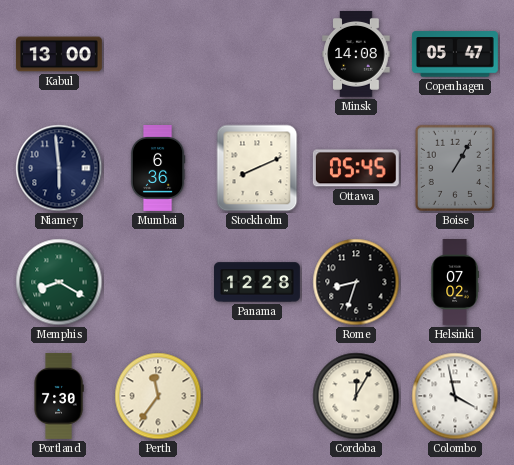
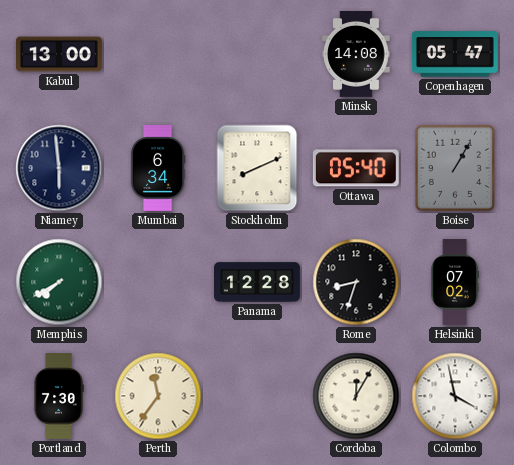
Mumbai: 6:36 -> 6:34 (158, 169)
Ottawa: 05:45 -> 05:40 (356, 168)
Memphis: 8:20 -> 7:40 (59, 282)
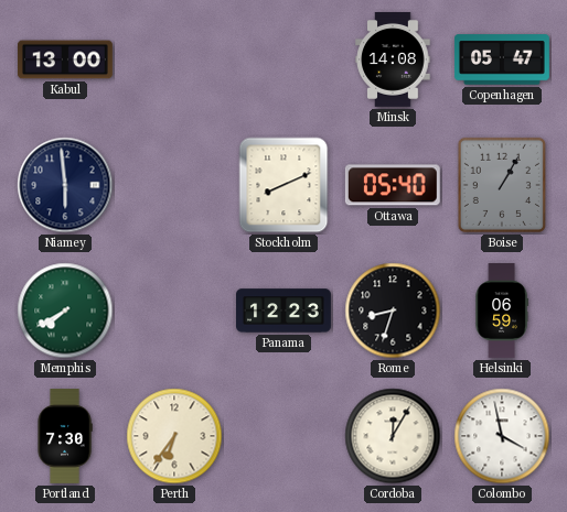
Mumbai: 6:34 -> none (158, 169)
Panama: 12:28 -> 12:23 (285, 311)
Helsinki: 07:02 -> 06:59 (502, 312)
Perth: 11:36 -> 6:36 (174, 436)
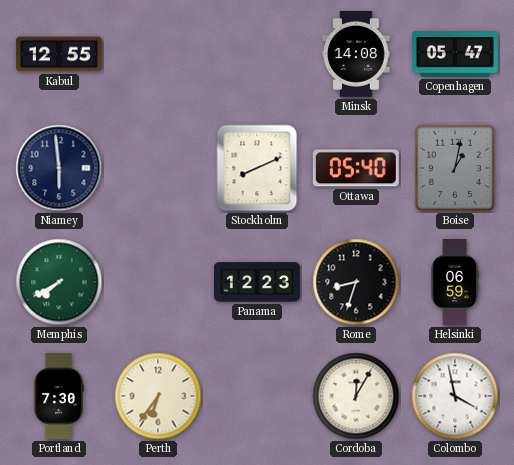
Kabul: 13:00 -> 12:55 (59, 54)
Boise: 1:05 -> 1:02 (455, 168)
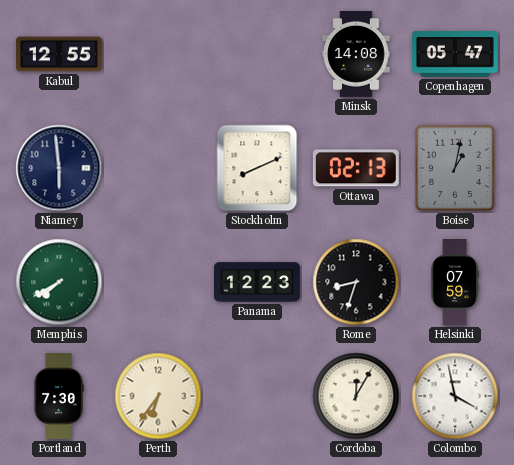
Ottawa: 05:40 -> 02:13 (356, 168)
Helsinki: 06:59 -> 07:59 (455, 283)
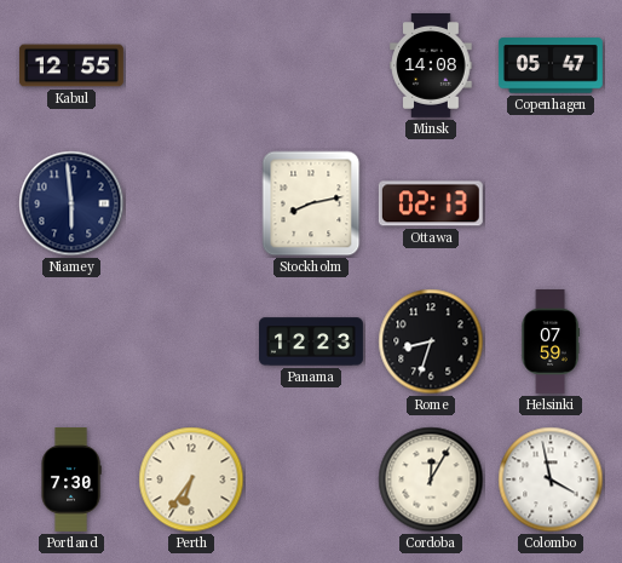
Stockholm: 8:11 -> 8:13 (311, 203)
Boise: 1:02 -> none (455, 168)
Memphis: 7:40 -> none (59, 282)
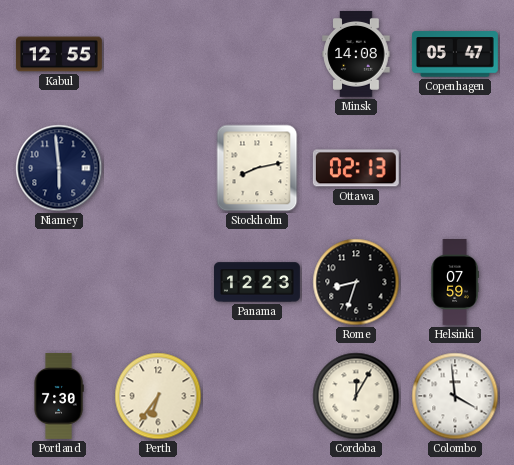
Colombo: 3:58 -> 3:59 (455, 396)
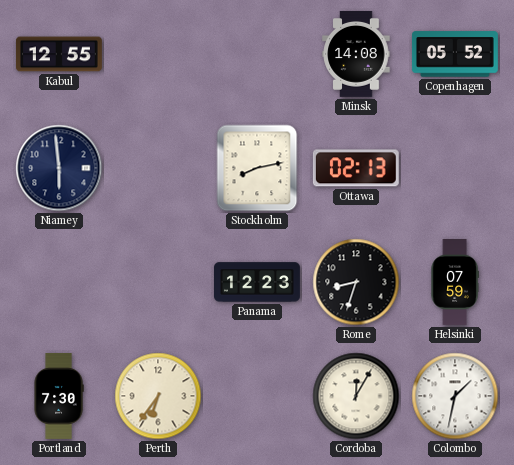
Copenhagen: 05:47 -> 05:52 (455, 54)
Colombo: 3:59 -> 1:32 (455, 396)
